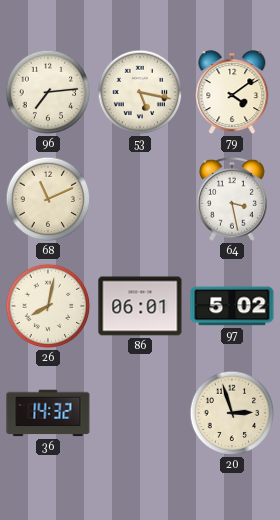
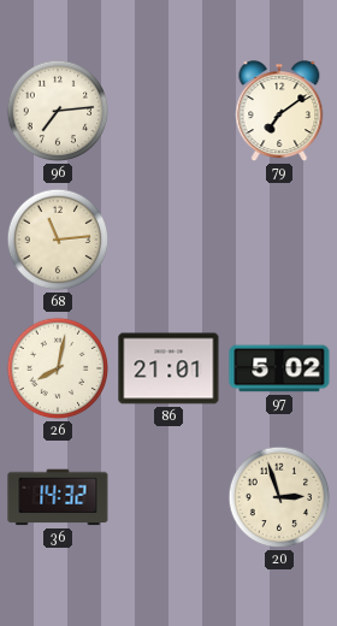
53: 5:17 -> none (140, 92)
79: 4:09 -> 7:09 (279, 112)
68: 11:11 -> 11:14 (58, 240)
64: 3:28 -> none (232, 199)
86: 06:01 -> 21:01 (168, 368)
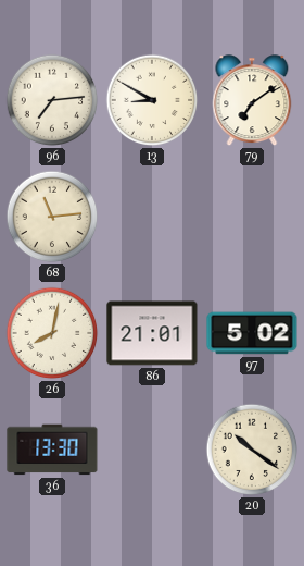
13: none -> 8:50 (152, 100)
36: 14:32 -> 13:30 (52, 450)
20: 2:57 -> 10:21 (252, 450)
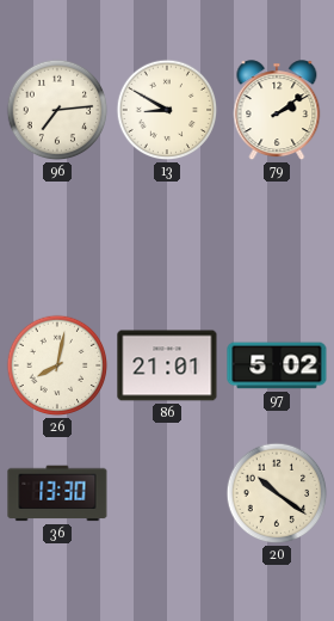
79: 7:09 -> 2:09 (277, 111)
68: 11:14 -> none (52, 217)
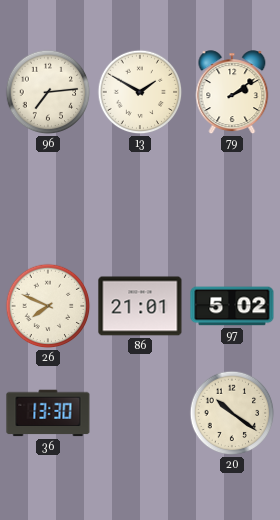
13: 8:50 -> 1:50 (140, 92)
26: 8:02 -> 7:49 (48, 306)
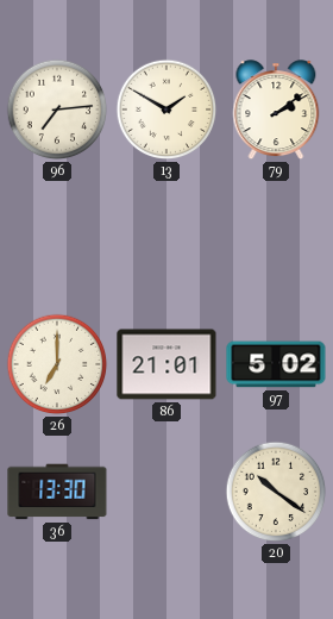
26: 7:49 -> 7:00 (57, 364)
